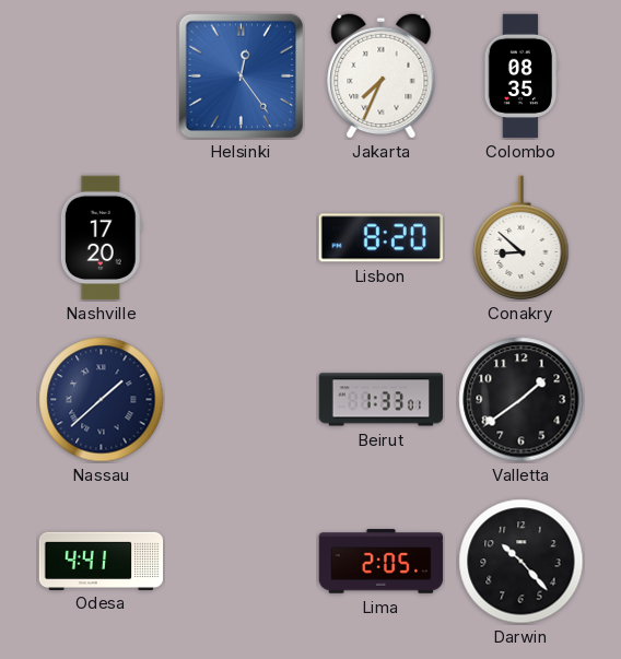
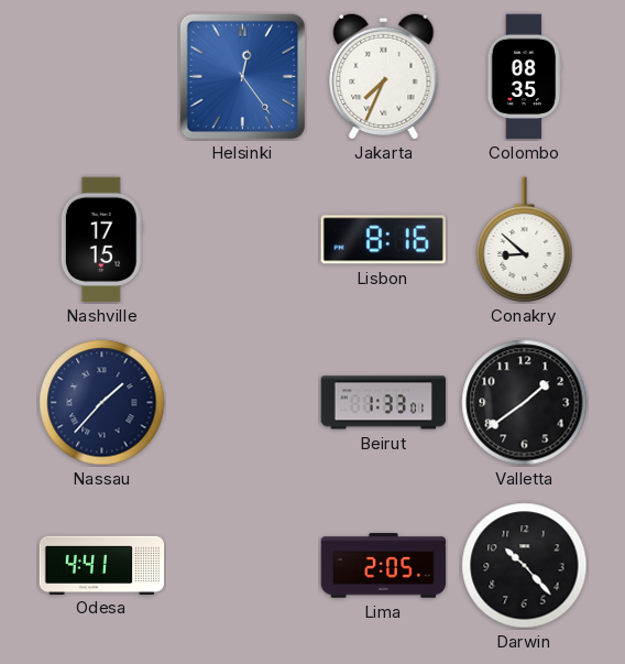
Nashville: 17:20 -> 17:15 (101, 240)
Lisbon: 8:20 -> 8:16 (383, 240)
Nassau: 1:38 -> 1:37 (102, 403)
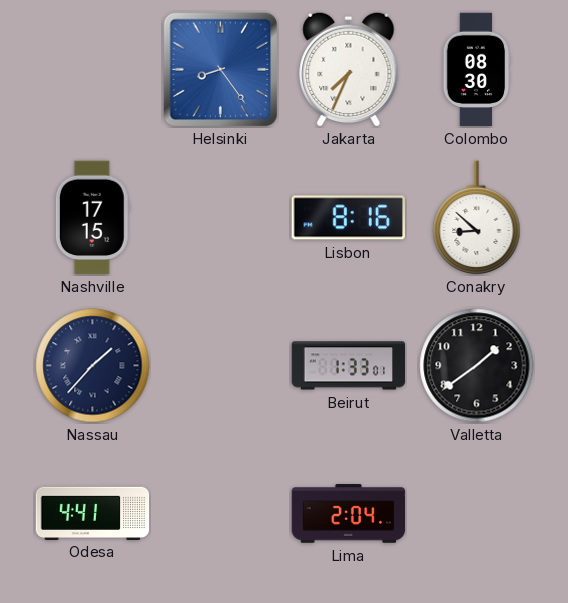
Helsinki: 12:24 -> 8:24 (221, 70)
Colombo: 08:35 -> 08:30 (477, 70)
Lima: 2:05 -> 2:04 (349, 514)
Darwin: 10:23 -> none (525, 566)
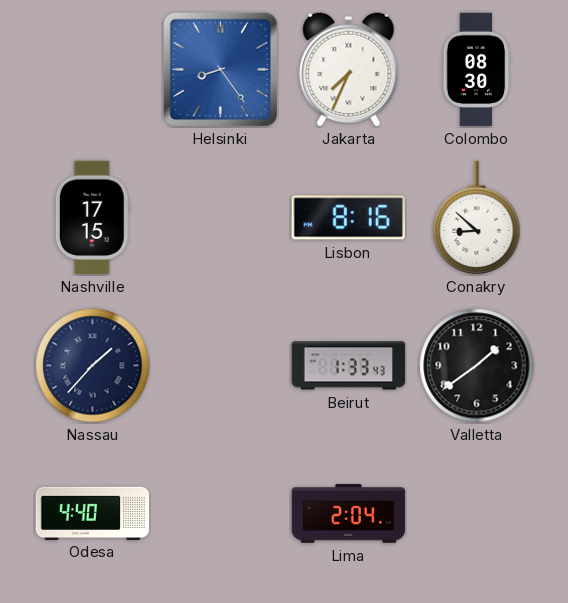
Beirut: 1:33:01 -> 1:33:43 (349, 366)
Odesa: 4:41 -> 4:40 (93, 513)
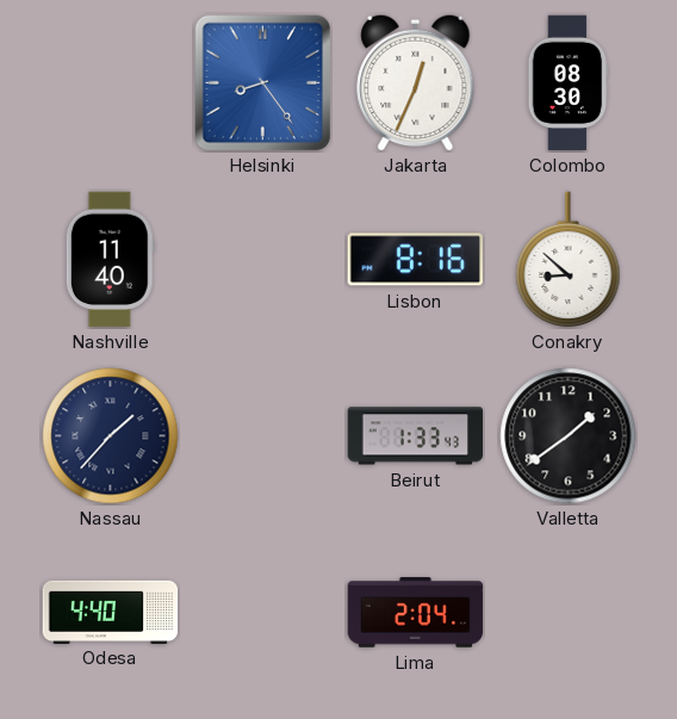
Jakarta: 7:34 -> 12:34 (416, 82)
Nashville: 17:15 -> 11:40 (110, 260)
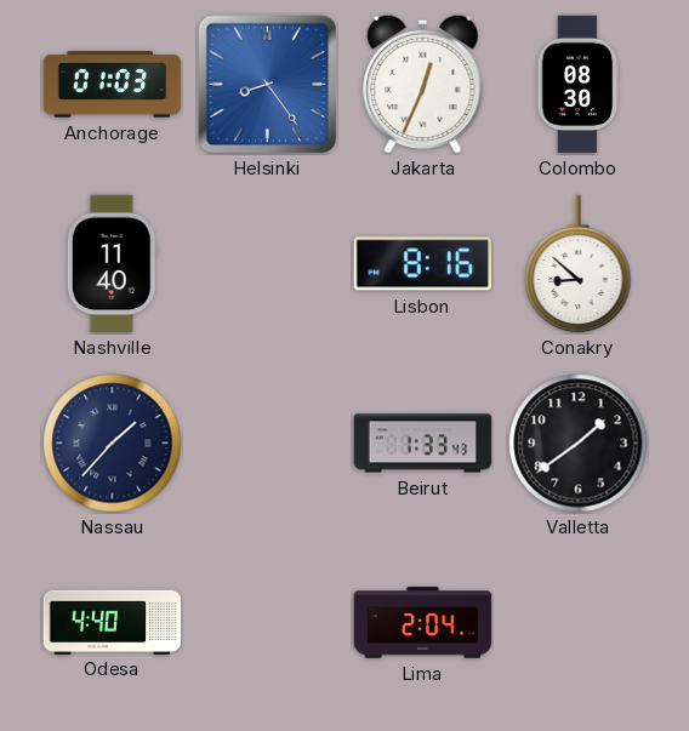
Anchorage: none -> 01:03 (113, 85)
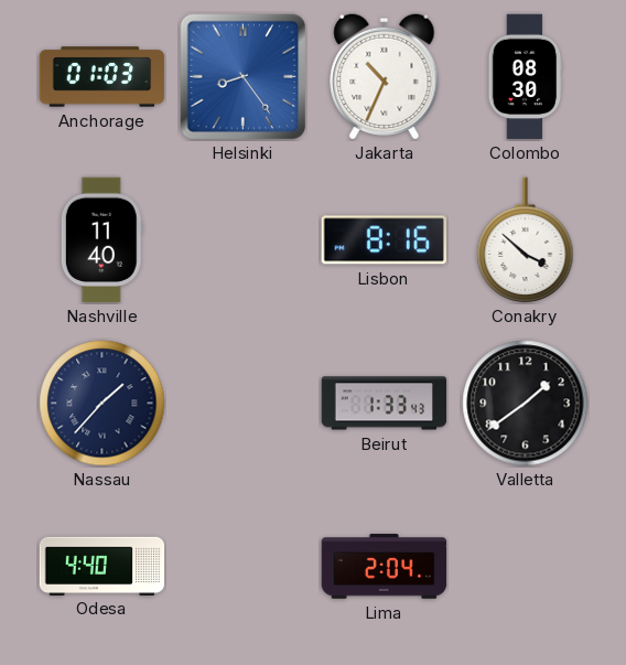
Jakarta: 12:34 -> 10:34 (385, 76)
Conakry: 8:52 -> 3:52 (526, 240)
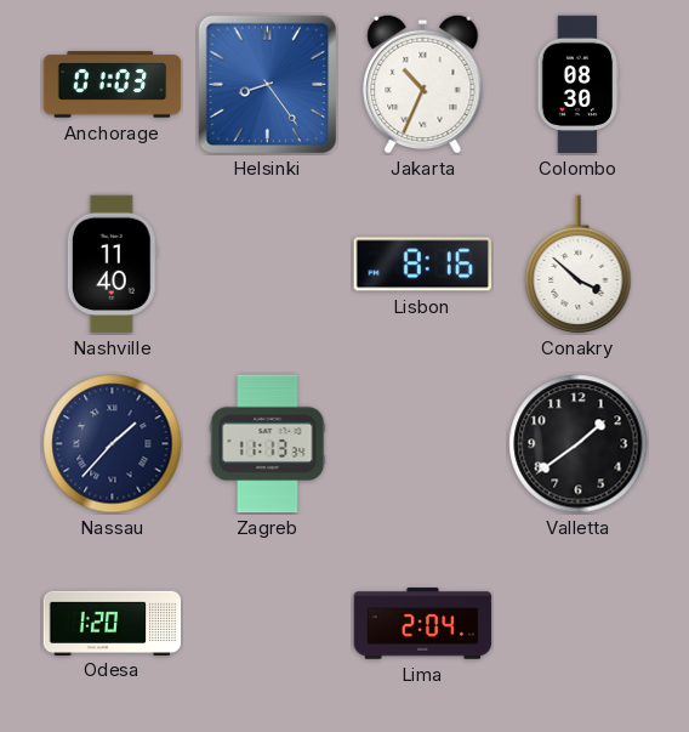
Zagreb: none -> 11:13 (268, 444)
Beirut: 1:33 -> none (385, 404)
Odesa: 4:40 -> 1:20 (113, 623)
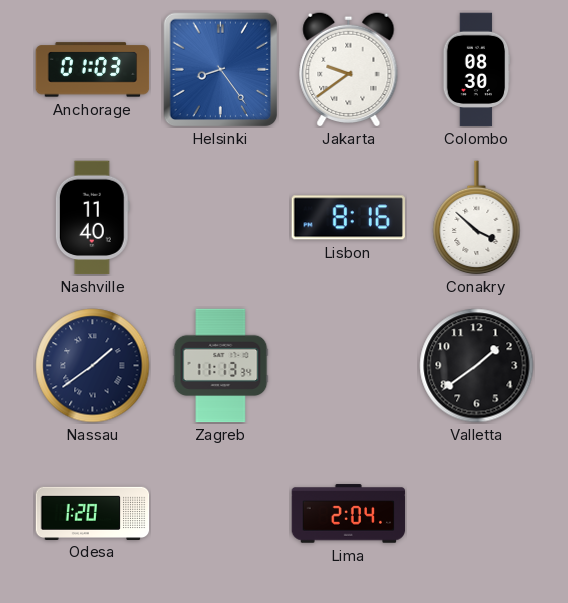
Jakarta: 10:34 -> 9:39 (349, 69)
Nassau: 1:37 -> 1:39 (93, 366)
